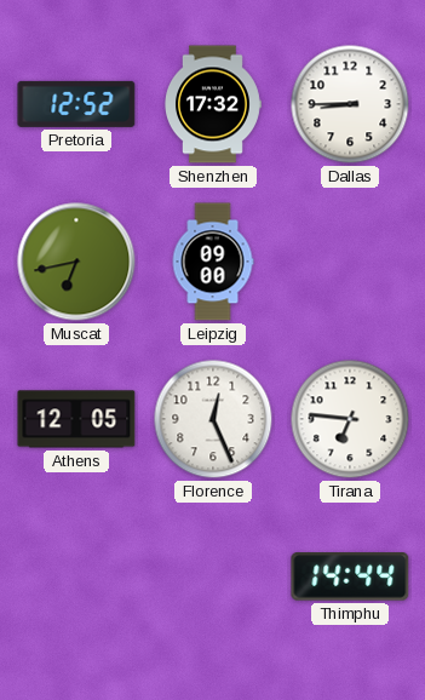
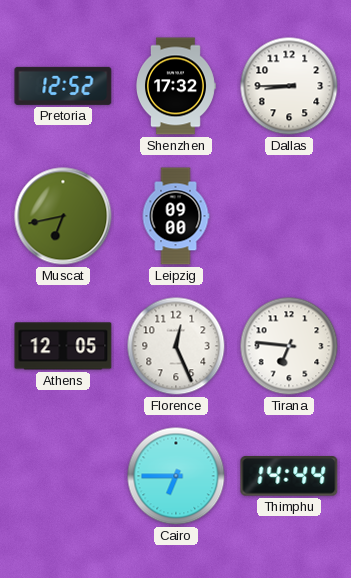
Cairo: none -> 6:45 (176, 476)
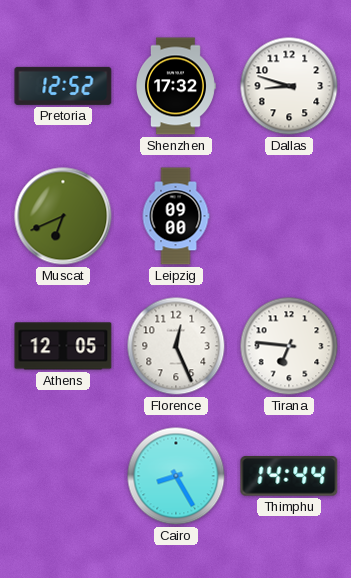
Dallas: 8:45 -> 8:48 (289, 86)
Muscat: 6:43 -> 6:41 (63, 216)
Cairo: 6:45 -> 8:25 (176, 476)
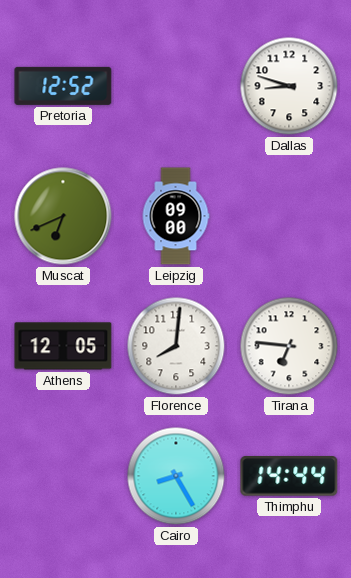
Shenzhen: 17:32 -> none (176, 86)
Florence: 12:26 -> 8:01 (176, 346)
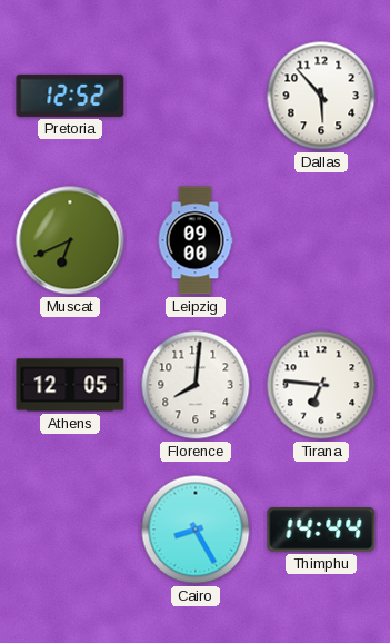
Dallas: 8:48 -> 5:53 (321, 96)
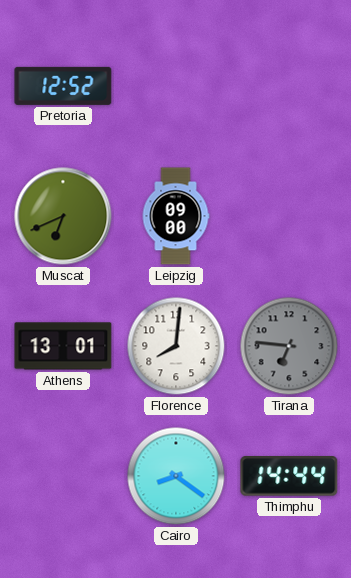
Dallas: 5:53 -> none (321, 96)
Athens: 12:05 -> 13:01 (63, 346)
Tirana dial: white -> grey (289, 346)
Cairo: 8:25 -> 8:21 (176, 476)
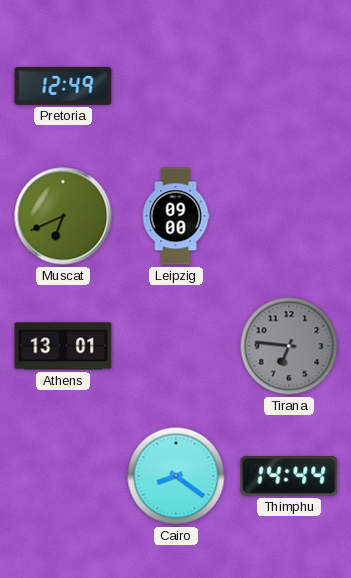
Pretoria: 12:52 -> 12:49 (63, 86)
Florence: 8:01 -> none (176, 346)
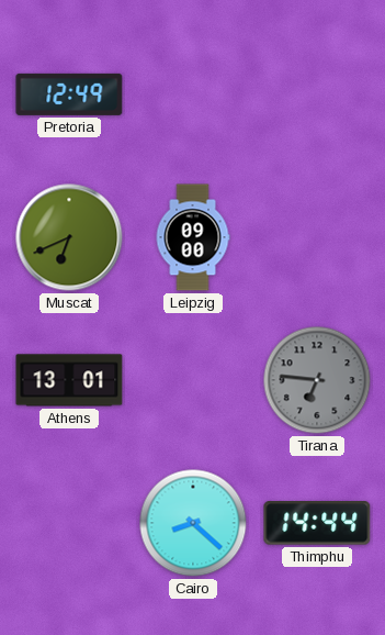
Cairo: 8:21 -> 8:22 (193, 523)
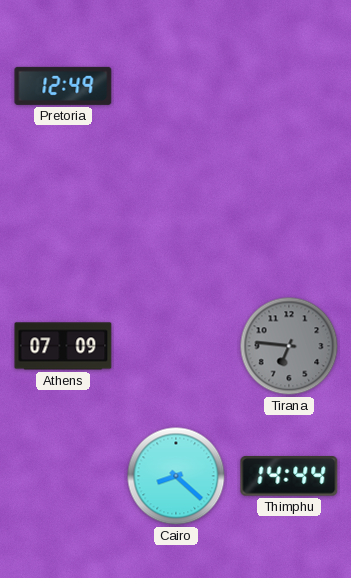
Muscat: 6:41 -> none (69, 237)
Leipzig: 09:00 -> none (193, 237)
Athens: 13:01 -> 07:09 (63, 346)
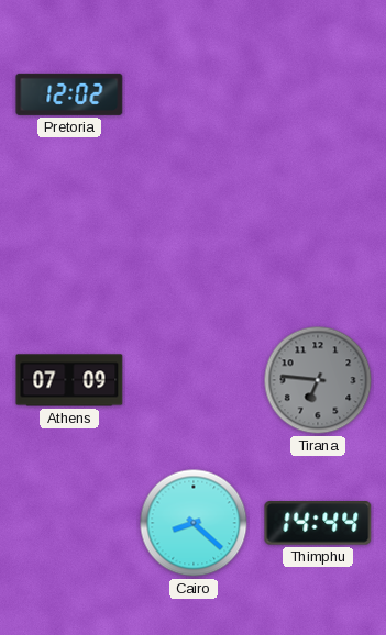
Pretoria: 12:49 -> 12:02 (69, 94)
